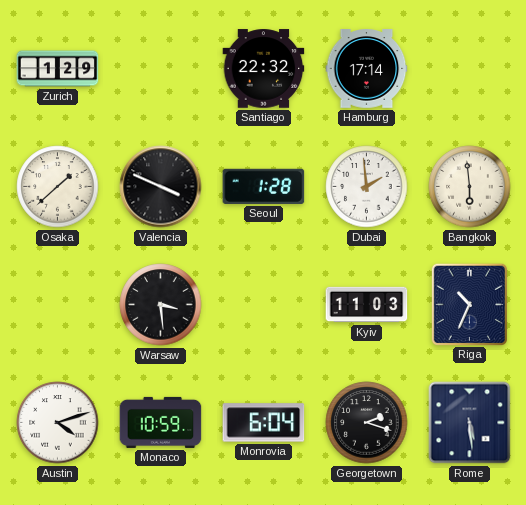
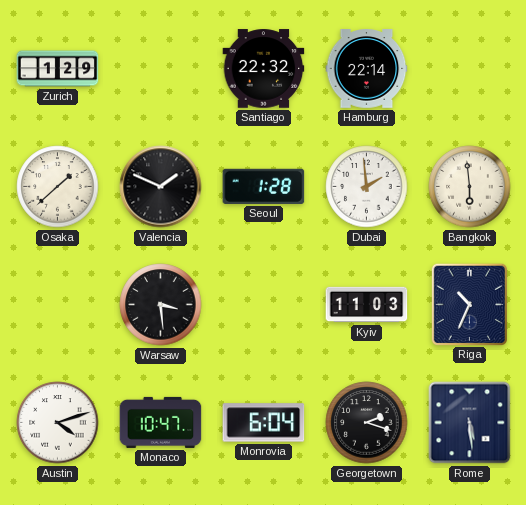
Hamburg: 17:14 -> 22:14 (367, 69)
Valencia: 3:49 -> 1:49 (161, 187)
Monaco: 10:59 -> 10:47 (161, 422)
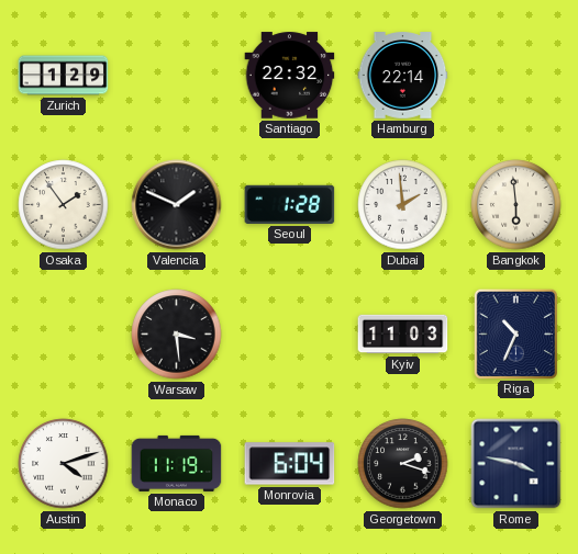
Osaka: 1:38 -> 1:54 (64, 205)
Monaco: 10:47 -> 11:19 (177, 463)
Rome: 5:29 -> 3:47 (516, 464)
